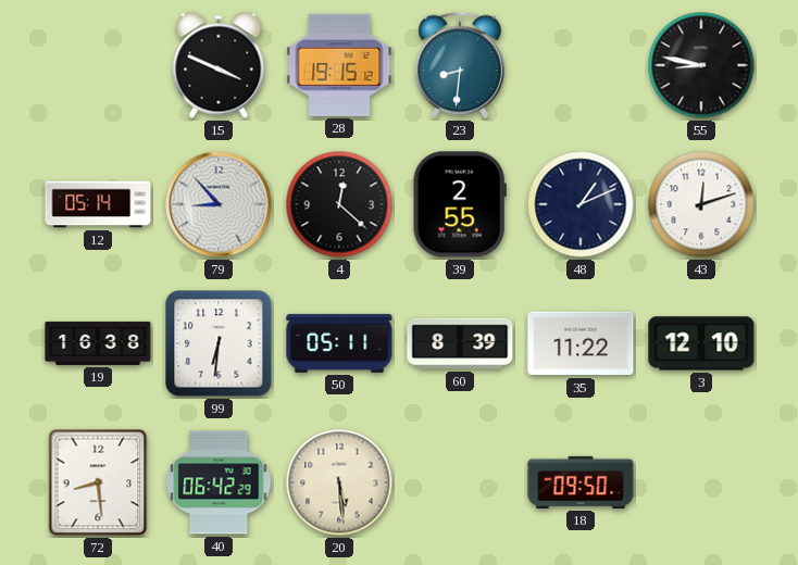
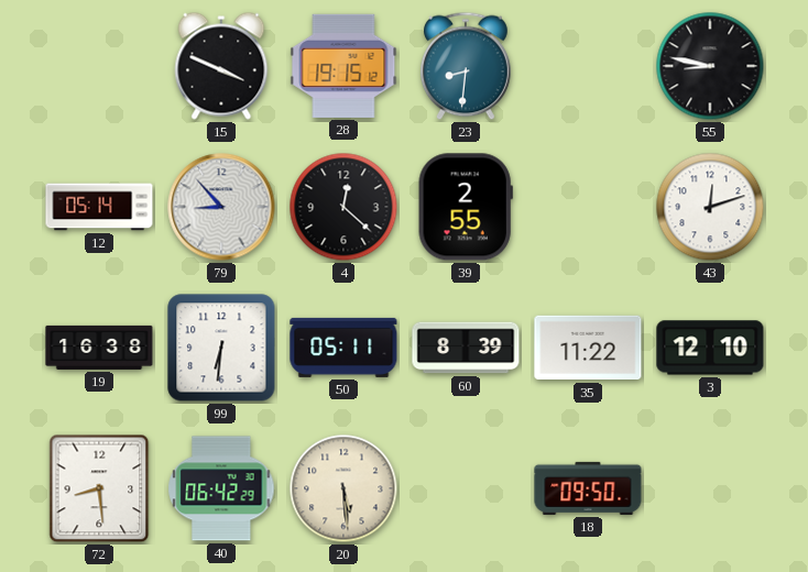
48: 1:11 -> none (581, 204)
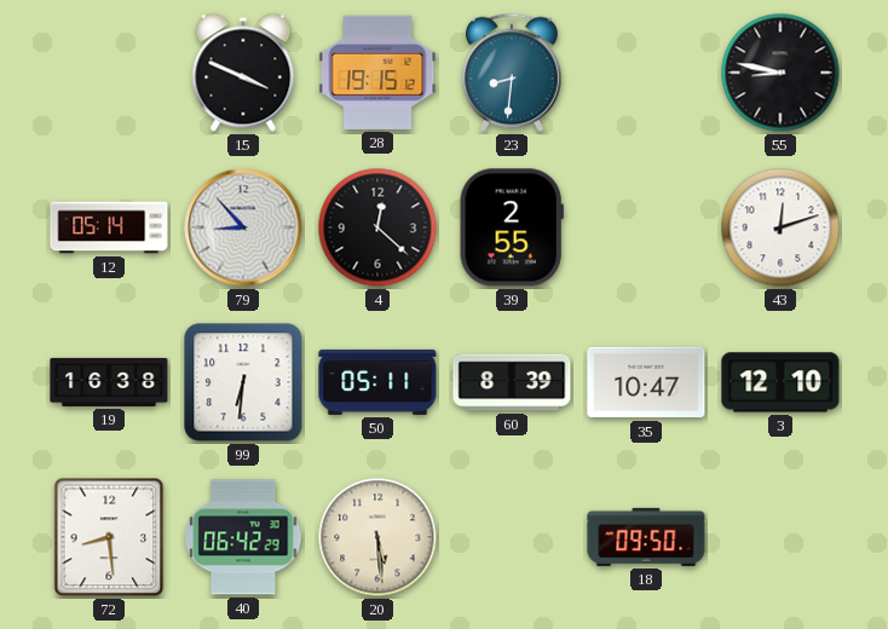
35: 11:22 -> 10:47 (646, 382)
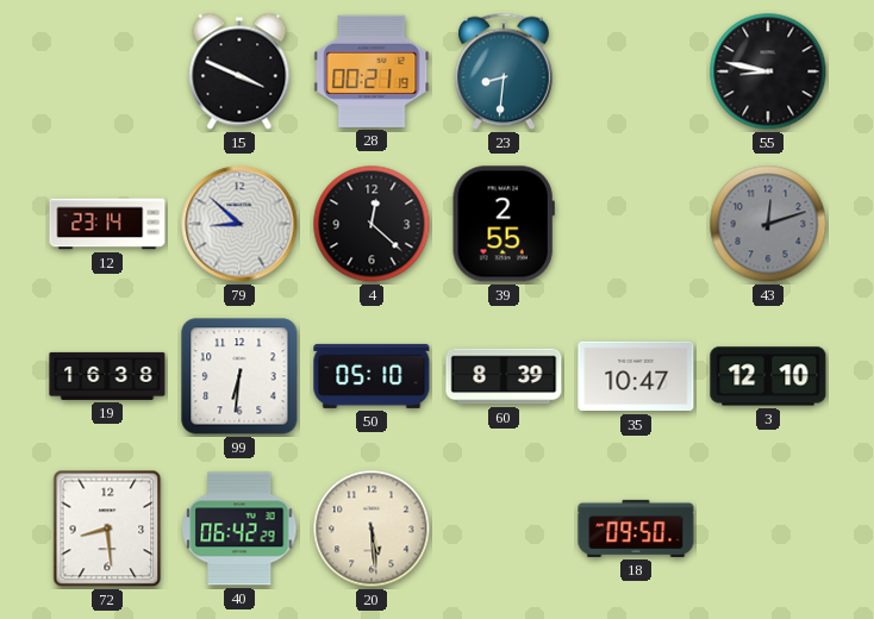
28: 19:15 -> 00:21 (372, 71)
12: 05:14 -> 23:14 (107, 224)
79: 8:53 -> 8:52 (239, 224)
43 dial: white -> grey (768, 224)
50: 05:11 -> 05:10 (372, 376)
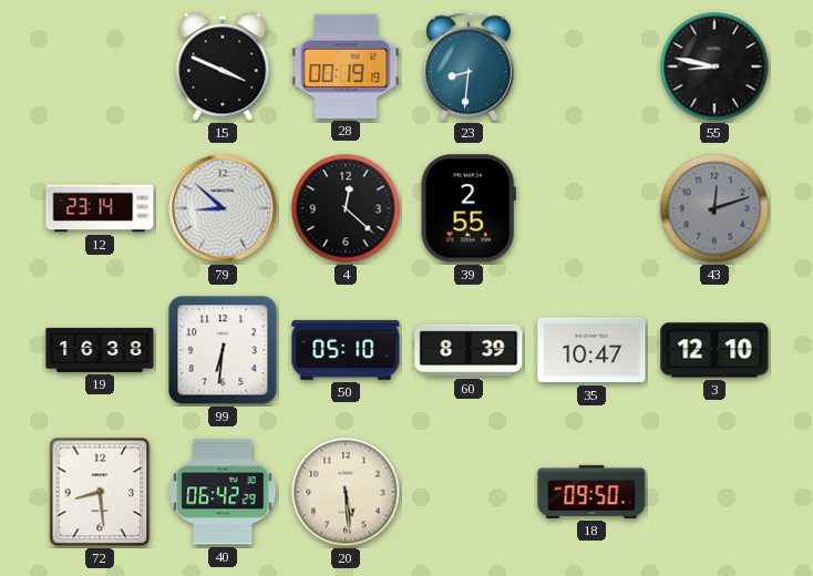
28: 00:21 -> 00:19 (346, 66)
